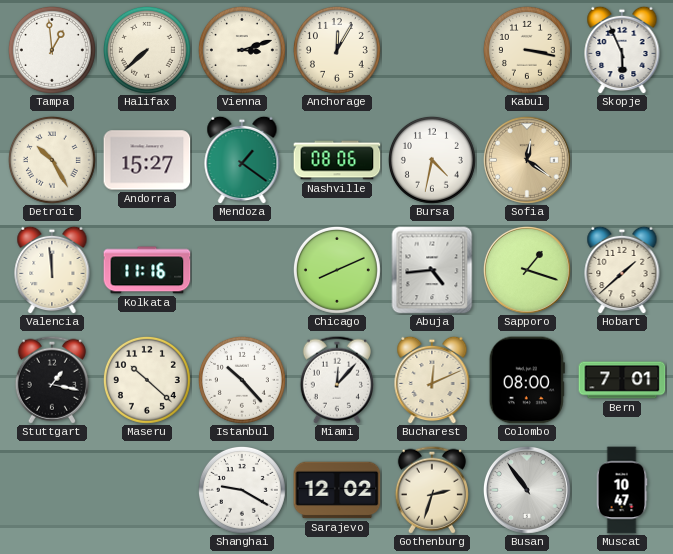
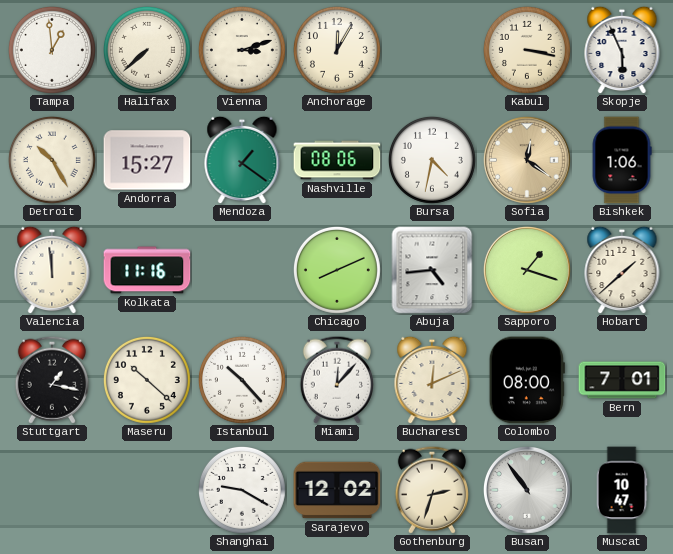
Bishkek: none -> 1:06 (622, 160)
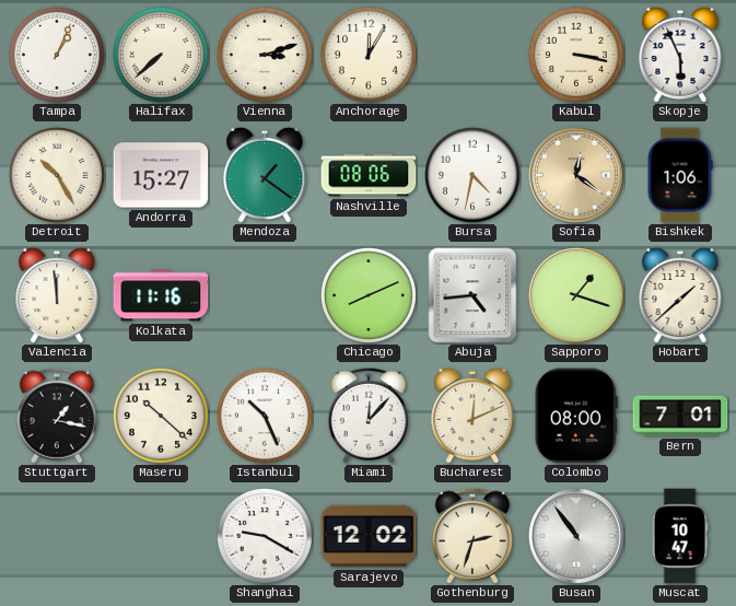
Tampa: 12:59 -> 1:04 (57, 55)
Istanbul: 10:23 -> 10:26 (265, 416)
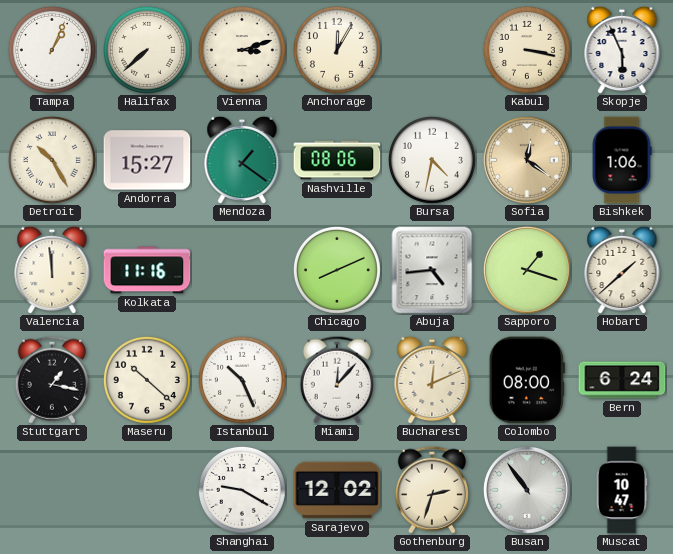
Bern: 7:01 -> 6:24 (622, 380)
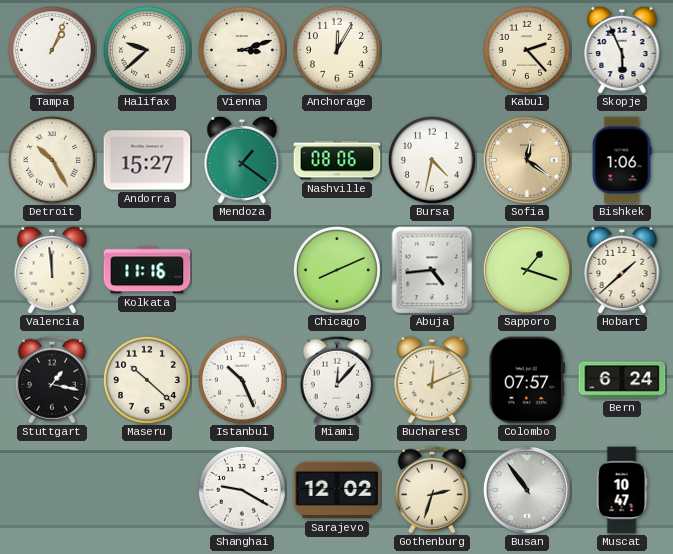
Halifax: 7:38 -> 9:38 (147, 50)
Kabul: 3:17 -> 2:23 (527, 50)
Colombo: 08:00 -> 07:57 (527, 380)
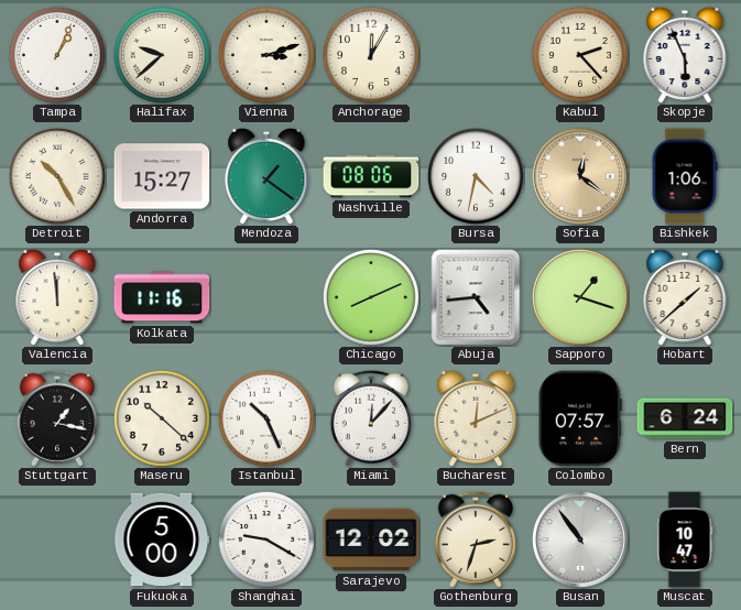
Fukuoka: none -> 5:00 (162, 540)
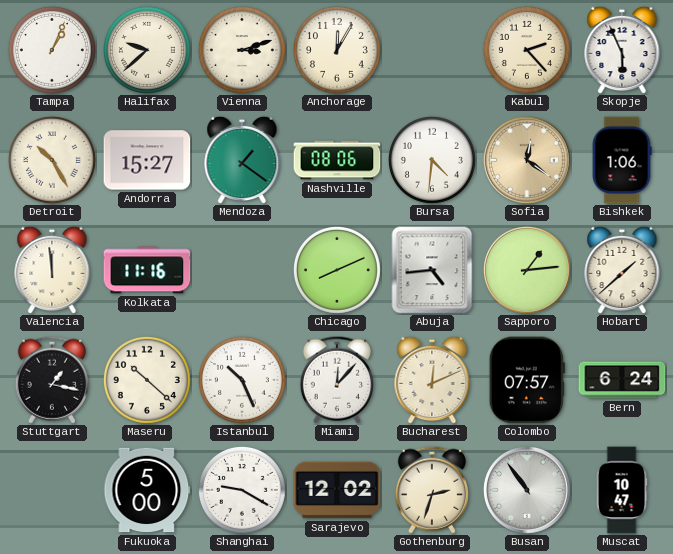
Bursa: 4:32 -> 4:31 (432, 160)
Sapporo: 1:18 -> 1:14 (527, 270)
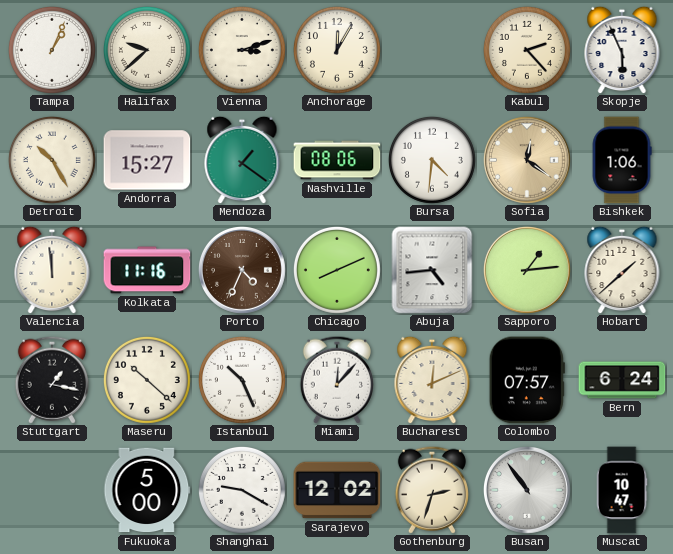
Porto: none -> 4:34 (242, 270)
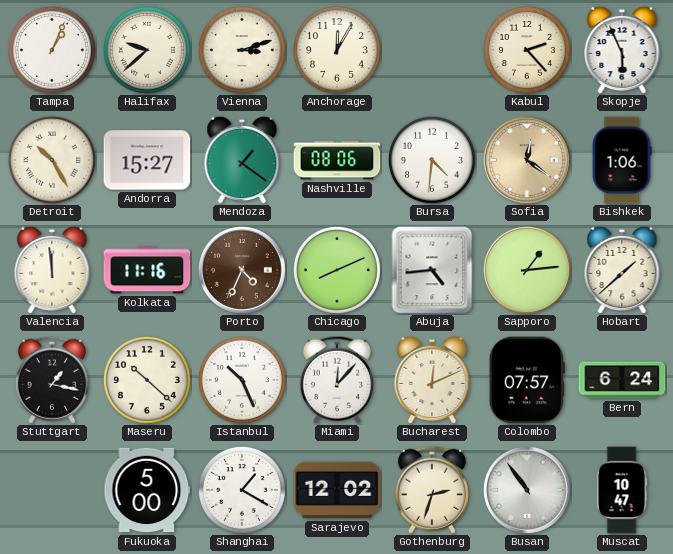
Shanghai: 9:20 -> 1:20 (242, 490)
